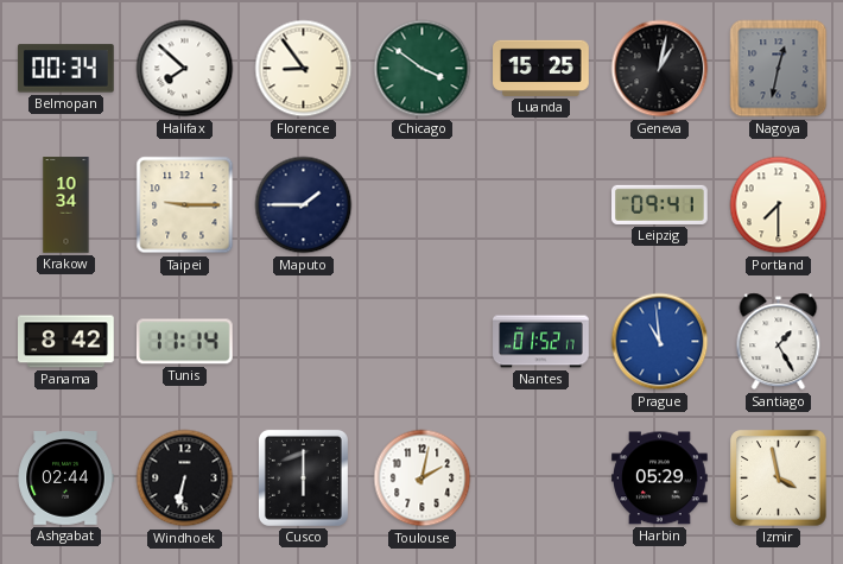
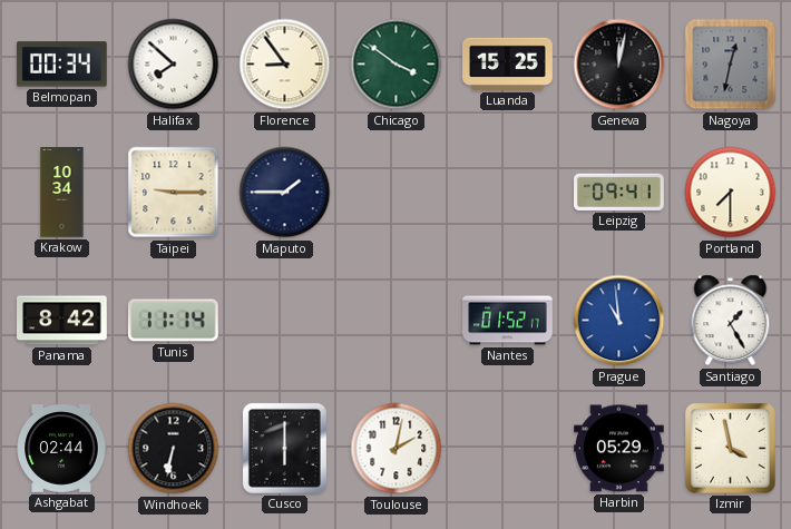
Geneva: 1:02 -> 12:02 (619, 65)
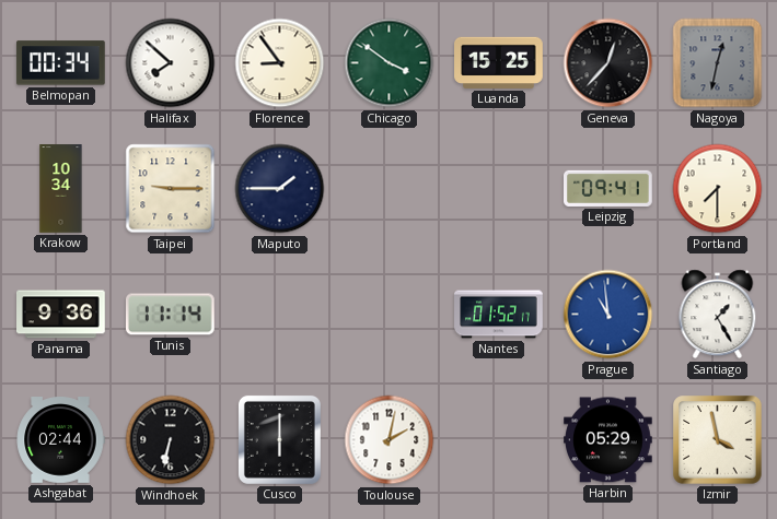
Geneva: 12:02 -> 12:37 (608, 63)
Panama: 8:42 -> 9:36 (61, 315)
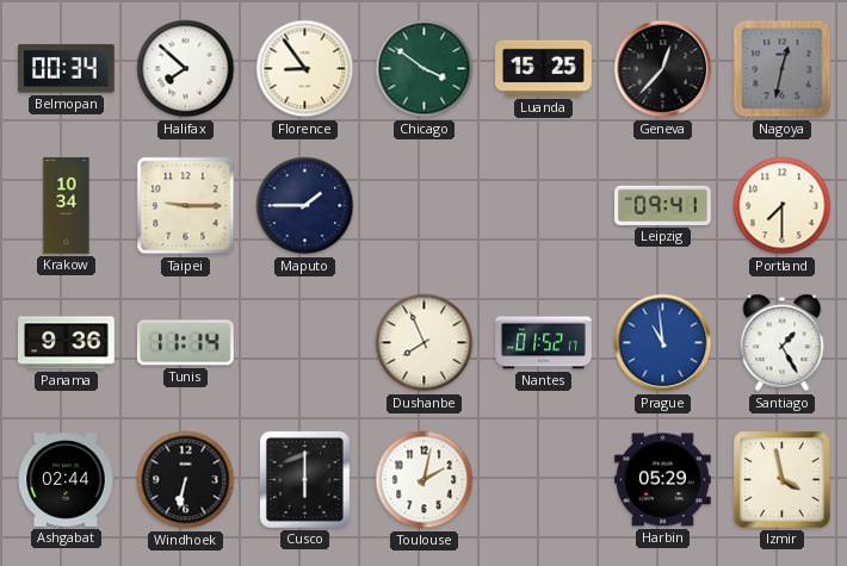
Dushanbe: none -> 7:56 (425, 343)
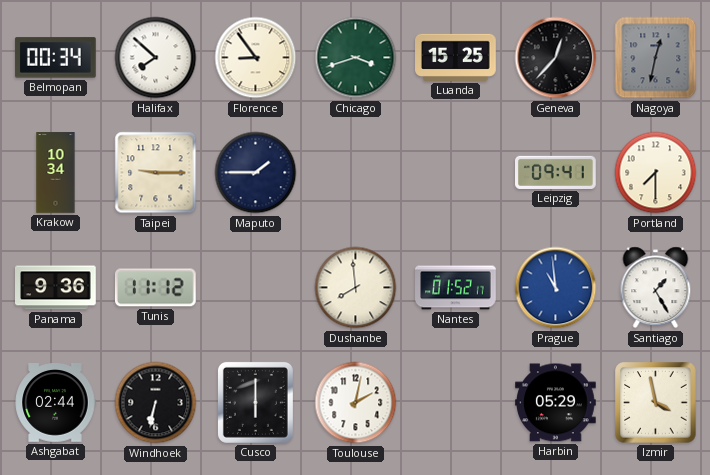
Chicago: 3:51 -> 3:42 (356, 58)
Tunis: 11:14 -> 11:12 (155, 288)
Dushanbe: 7:56 -> 7:59 (356, 288)
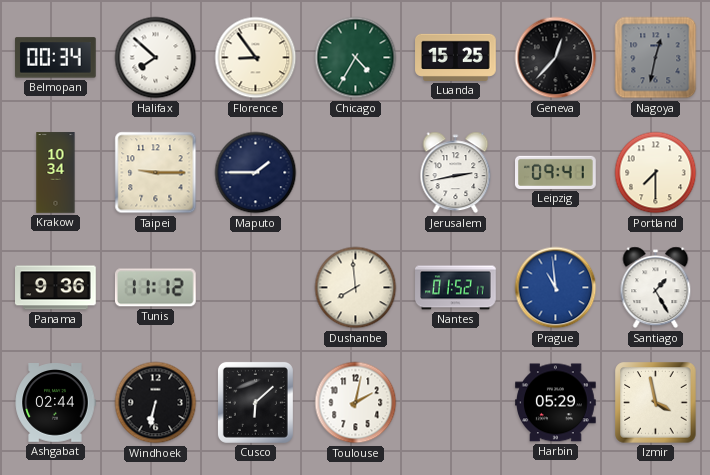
Chicago: 3:42 -> 4:35 (356, 58)
Jerusalem: none -> 2:43 (456, 173)
Cusco: 6:00 -> 6:08 (255, 402)
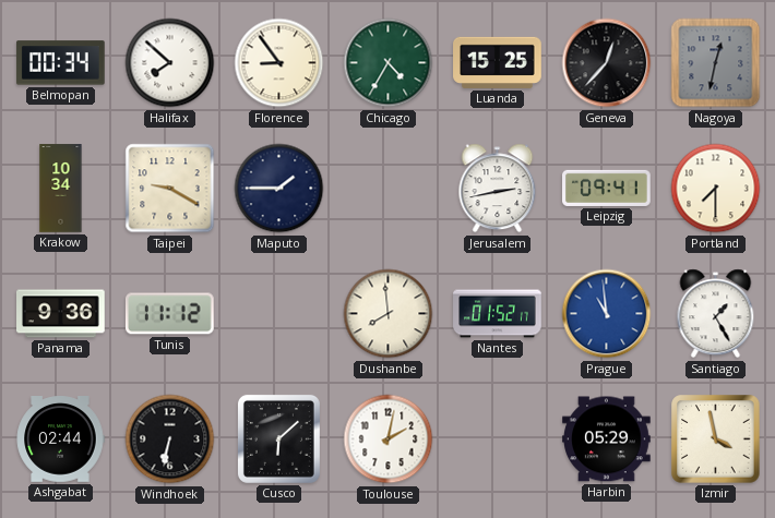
Taipei: 9:15 -> 9:20 (170, 189)
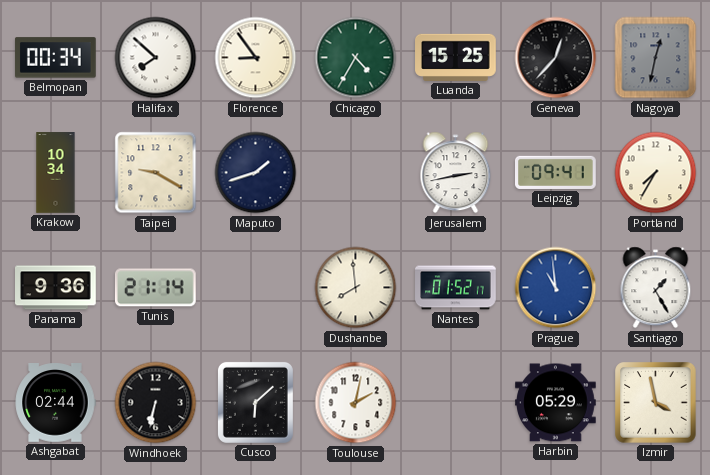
Maputo: 1:45 -> 1:42 (256, 173)
Portland: 7:30 -> 7:35 (656, 173)
Tunis: 11:12 -> 21:14 (155, 288)
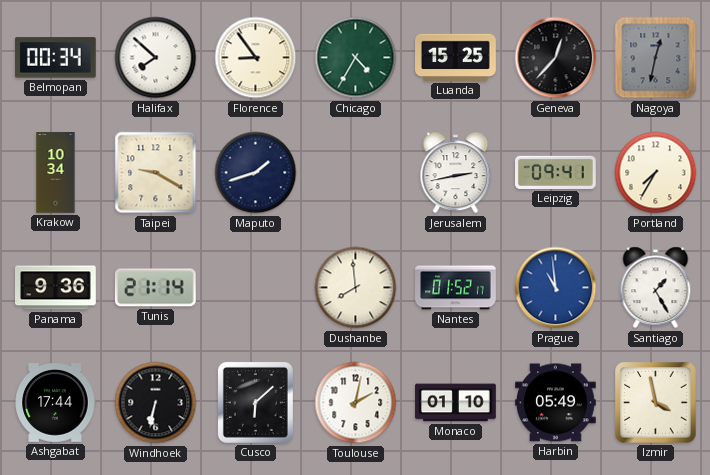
Ashgabat: 02:44 -> 17:44 (55, 403)
Monaco: none -> 01:10 (456, 403)
Harbin: 05:29 -> 05:49 (556, 403)
